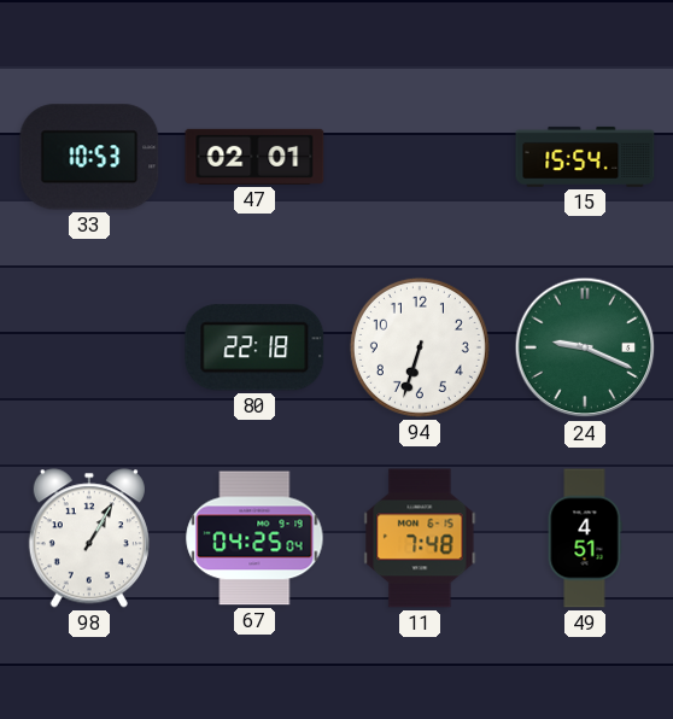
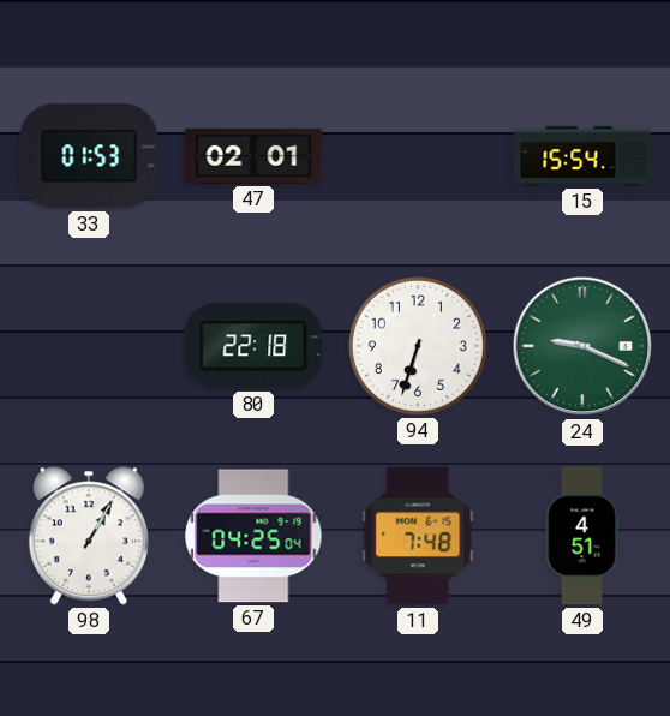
33: 10:53 -> 01:53 (89, 156)
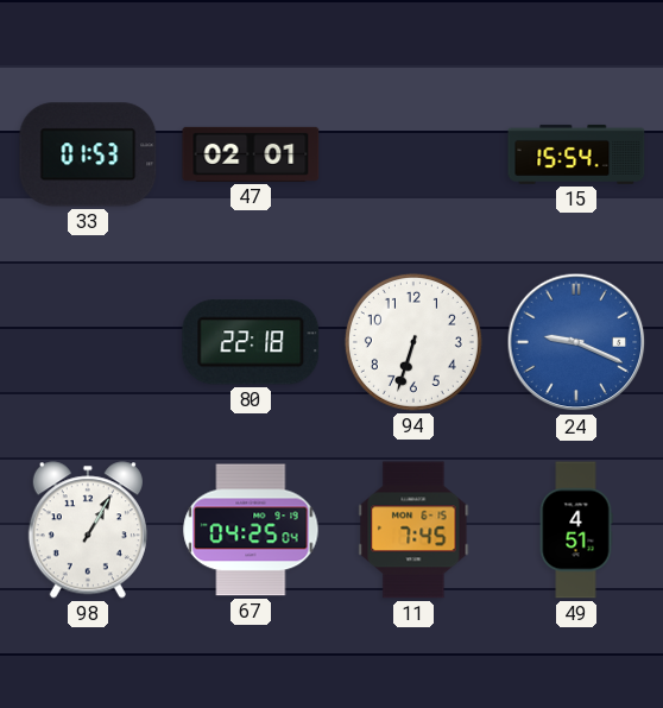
24 dial: green -> blue (576, 342)
11: 7:48 -> 7:45 (413, 530)
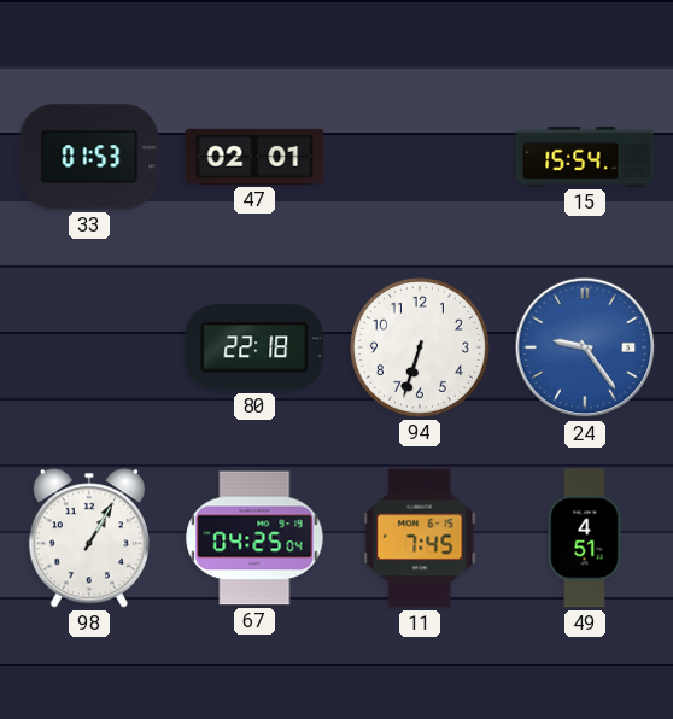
24: 9:19 -> 9:24 (585, 347)
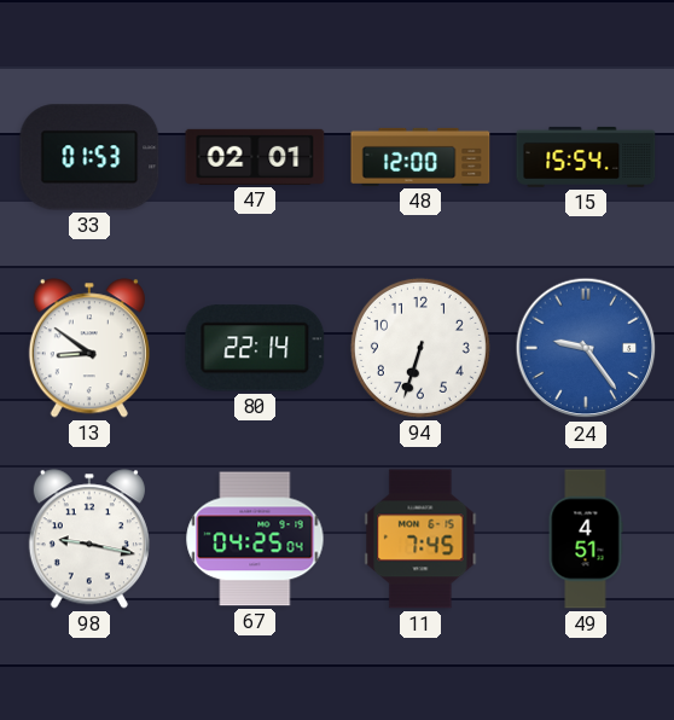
48: none -> 12:00 (420, 157)
13: none -> 8:51 (89, 348)
80: 22:18 -> 22:14 (255, 348)
98: 1:05 -> 9:17 (89, 539)
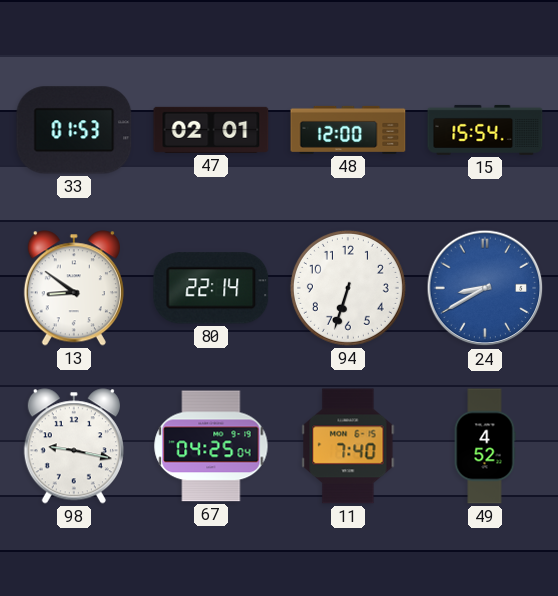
24: 9:24 -> 8:40 (485, 288)
11: 7:45 -> 7:40 (348, 446)
49: 4:51 -> 4:52 (485, 446)
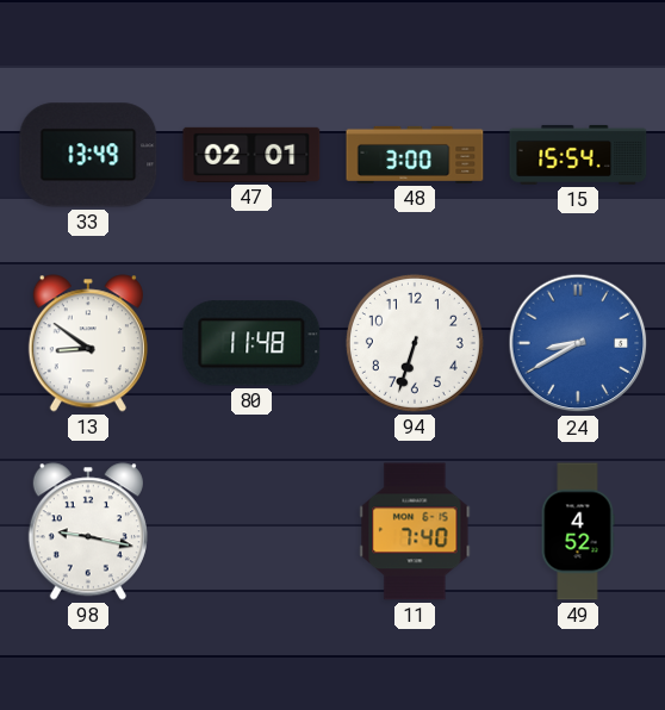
33: 01:53 -> 13:49 (88, 155)
48: 12:00 -> 3:00 (415, 155)
80: 22:14 -> 11:48 (251, 343)
67: 04:25 -> none (211, 446)
